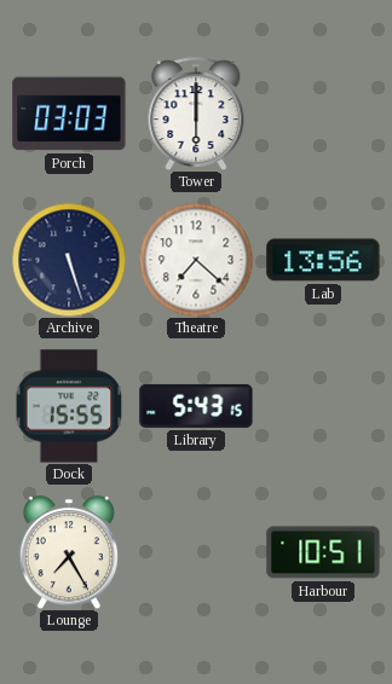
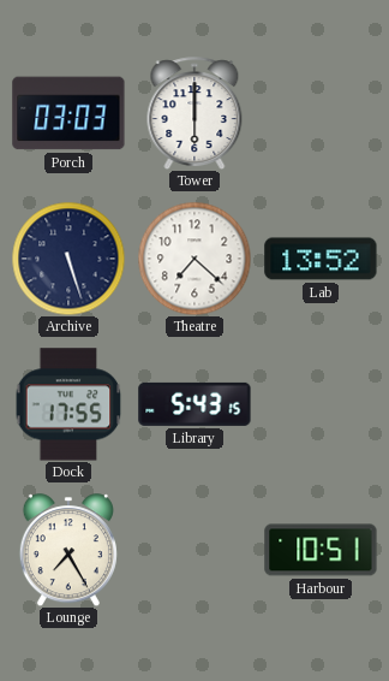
Lab: 13:56 -> 13:52 (321, 259)
Dock: 15:55 -> 17:55 (68, 404)
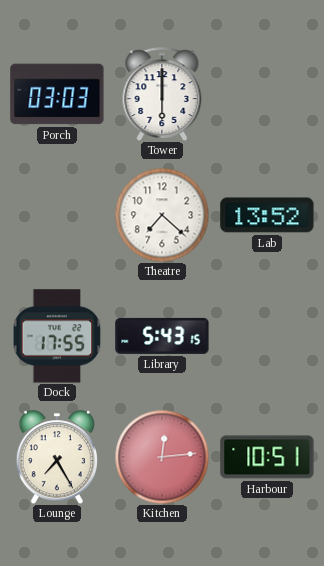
Archive: 5:27 -> none (68, 259)
Kitchen: none -> 12:14 (162, 457)
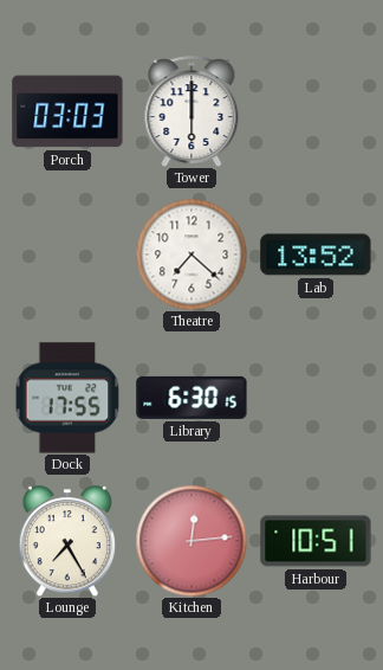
Library: 5:43 -> 6:30 (191, 398)
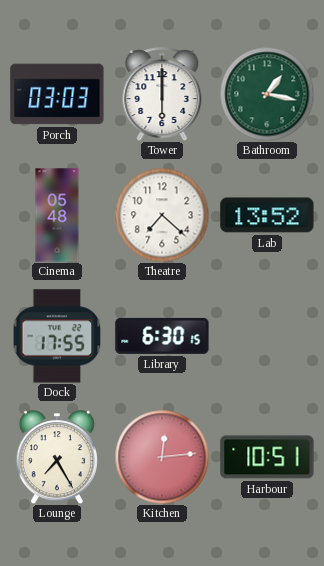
Bathroom: none -> 1:17 (267, 94)
Cinema: none -> 05:48 (57, 215)
